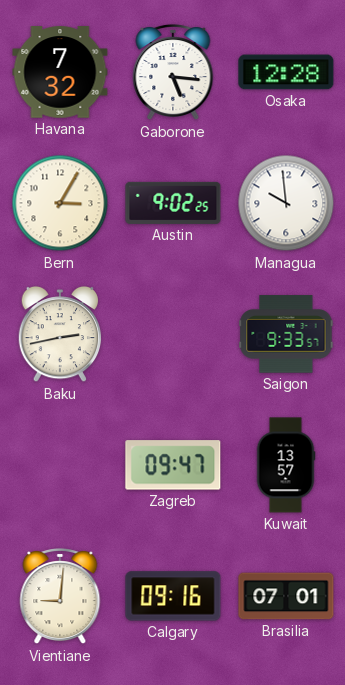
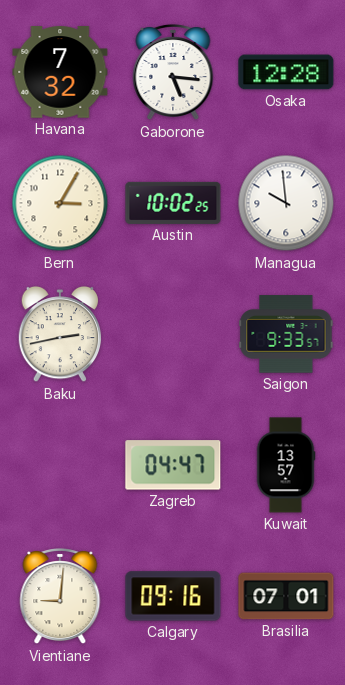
Austin: 9:02 -> 10:02 (173, 203)
Zagreb: 09:47 -> 04:47 (173, 465)
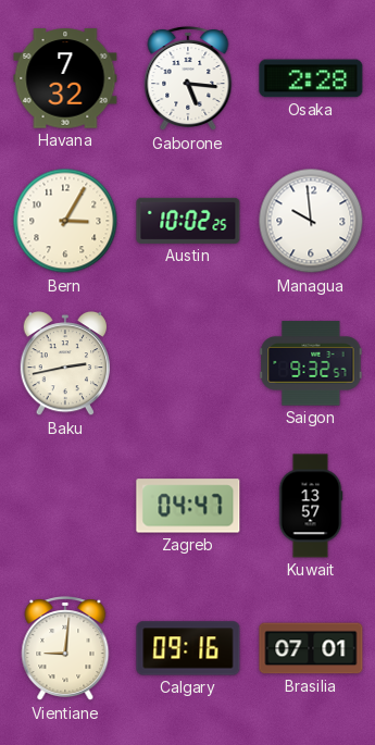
Osaka: 12:28 -> 2:28 (311, 78)
Saigon: 9:33 -> 9:32 (311, 363)
